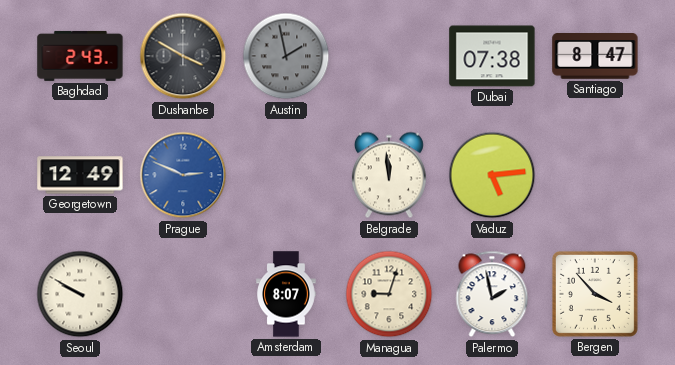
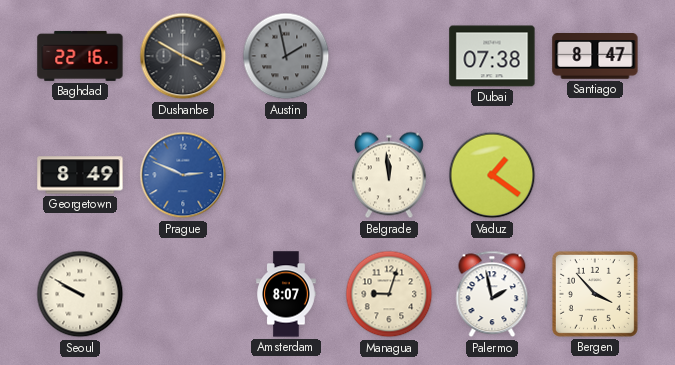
Baghdad: 2:43 -> 22:16 (80, 56)
Georgetown: 12:49 -> 8:49 (80, 175)
Vaduz: 5:14 -> 1:21 (492, 175)
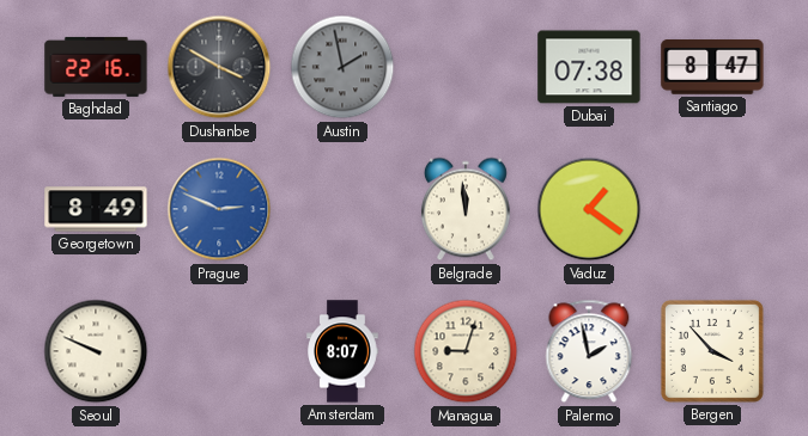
Seoul: 9:50 -> 9:49 (96, 351)
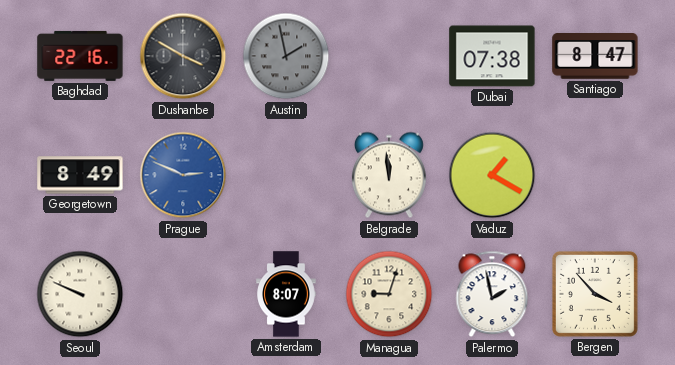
Vaduz: 1:21 -> 1:20 (492, 175)
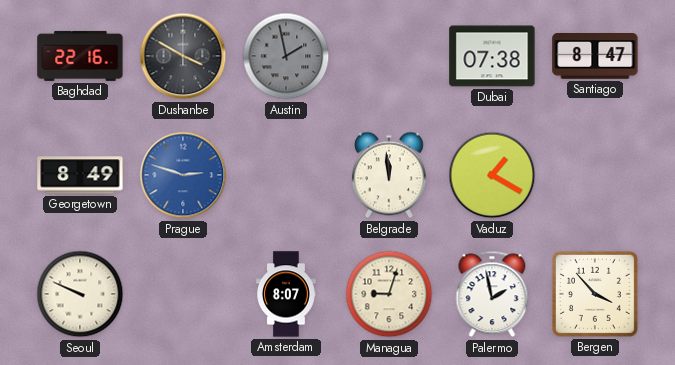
Prague: 2:49 -> 2:48 (183, 175)
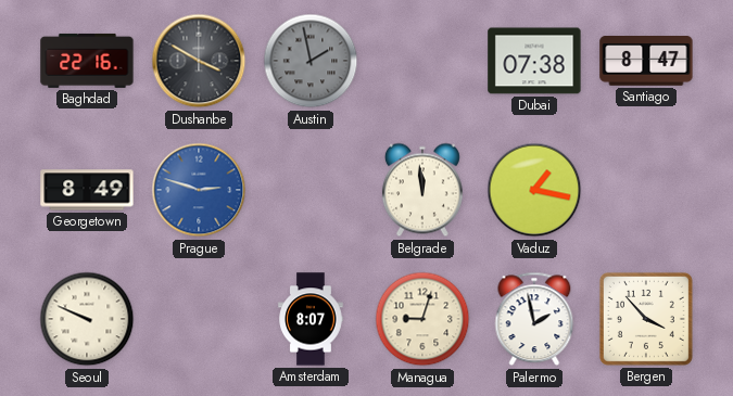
Vaduz: 1:20 -> 1:17 (534, 190)
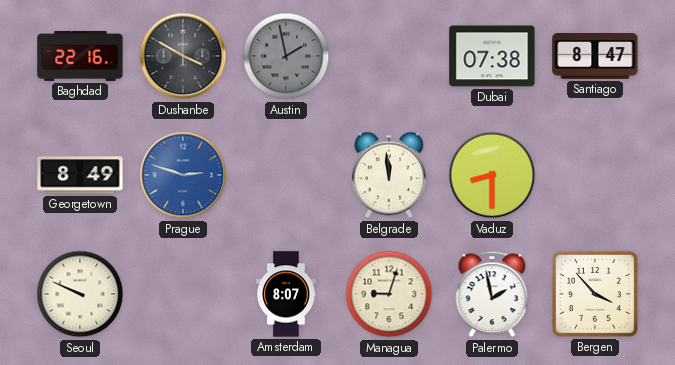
Vaduz: 1:17 -> 8:30 (492, 175)
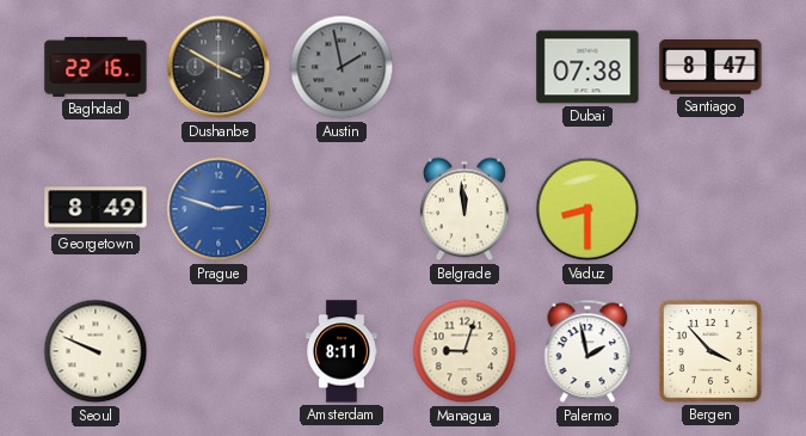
Amsterdam: 8:07 -> 8:11 (342, 351)
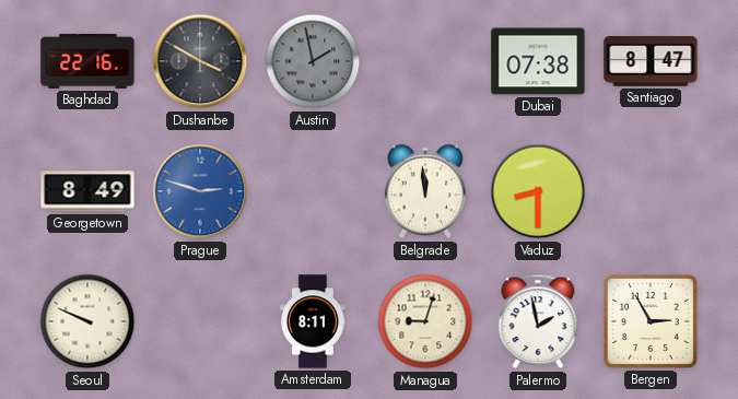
Bergen: 3:53 -> 2:55 (651, 321)
